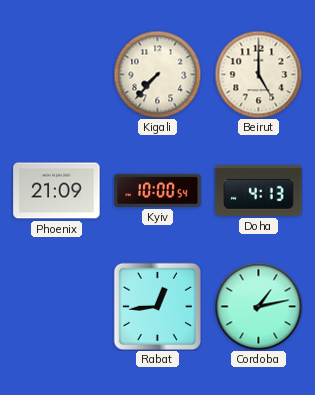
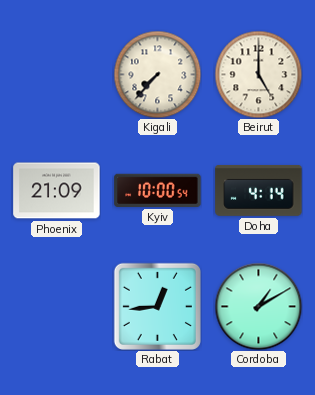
Doha: 4:13 -> 4:14 (259, 190)
Cordoba: 1:13 -> 1:10 (258, 306)
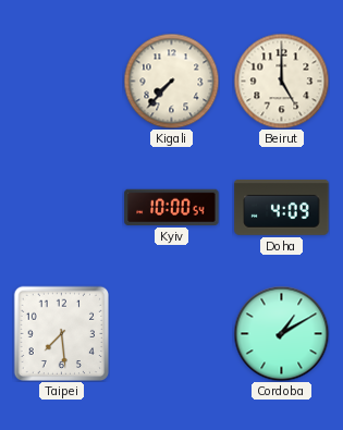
Phoenix: 21:09 -> none (57, 191)
Doha: 4:14 -> 4:09 (282, 207)
Taipei: none -> 7:29 (61, 333)
Rabat: 12:44 -> none (157, 306)
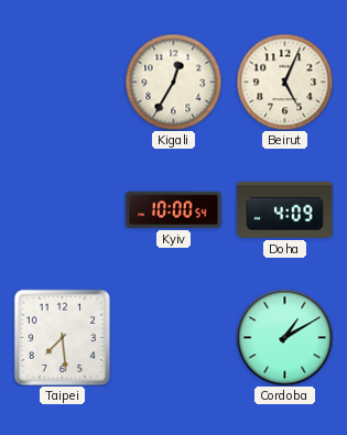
Kigali: 7:37 -> 12:35 (173, 81)
Beirut: 5:00 -> 5:04 (284, 81)
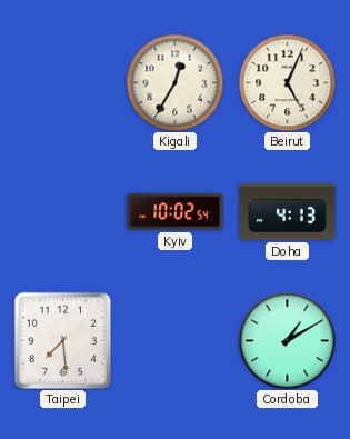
Kyiv: 10:00 -> 10:02 (176, 211)
Doha: 4:09 -> 4:13 (288, 211)
